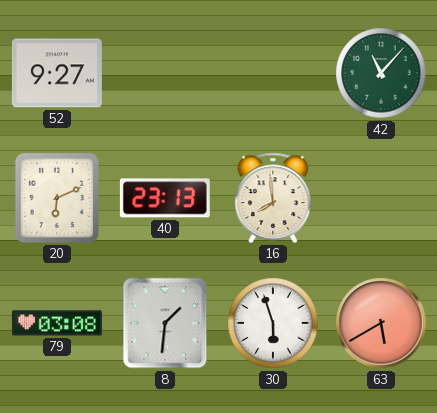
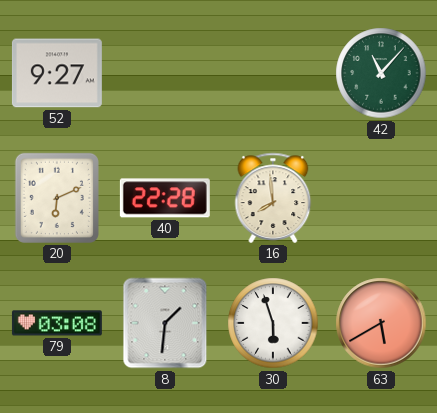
40: 23:13 -> 22:28 (165, 198)
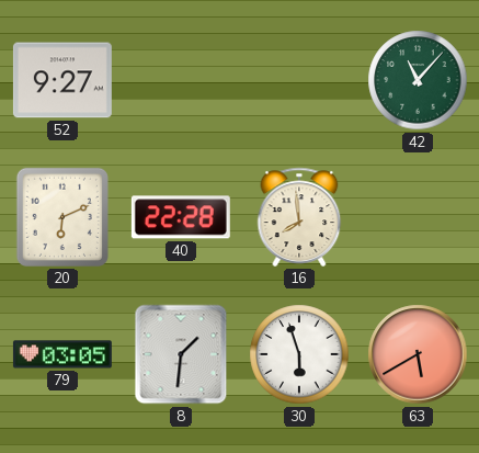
79: 03:08 -> 03:05 (62, 354)
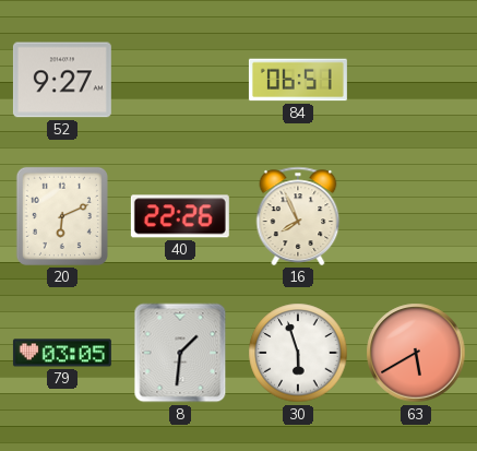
84: none -> 06:51 (298, 80)
42: 11:07 -> none (418, 80)
40: 22:28 -> 22:26 (180, 216)
16: 7:59 -> 7:56 (298, 216)
